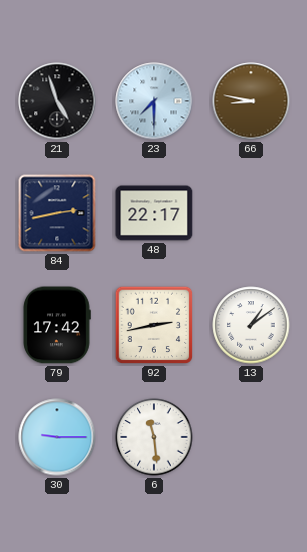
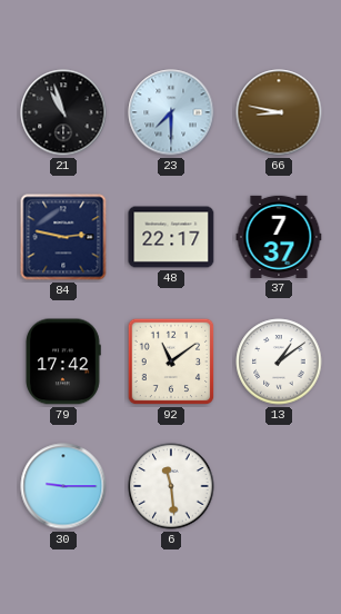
21: 4:57 -> 10:57 (63, 112)
84: 2:43 -> 2:47 (63, 237)
37: none -> 7:37 (279, 237)
92: 2:43 -> 11:09 (171, 362)
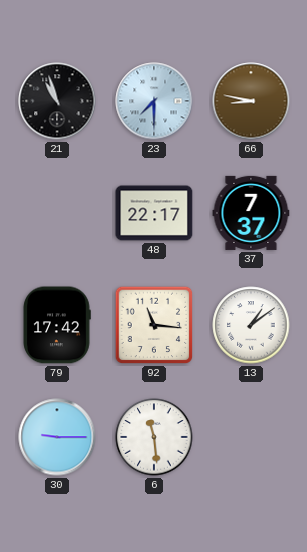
84: 2:47 -> none (63, 237)
92: 11:09 -> 11:16 (154, 325)
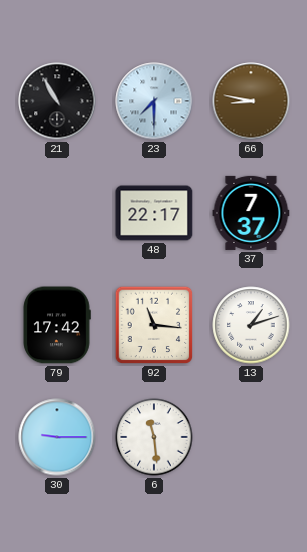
21: 10:57 -> 10:55 (57, 101)
13: 1:09 -> 1:12 (251, 325)
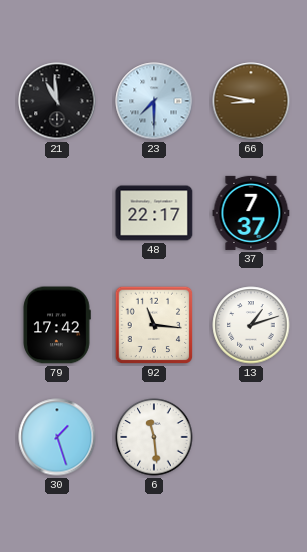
21: 10:55 -> 10:59 (57, 101)
30: 9:15 -> 1:27 (57, 437)
